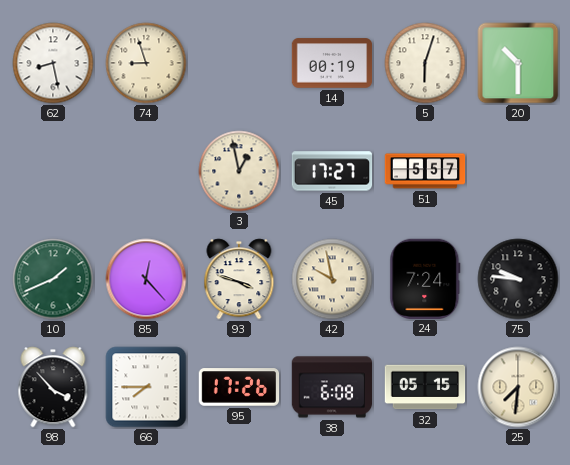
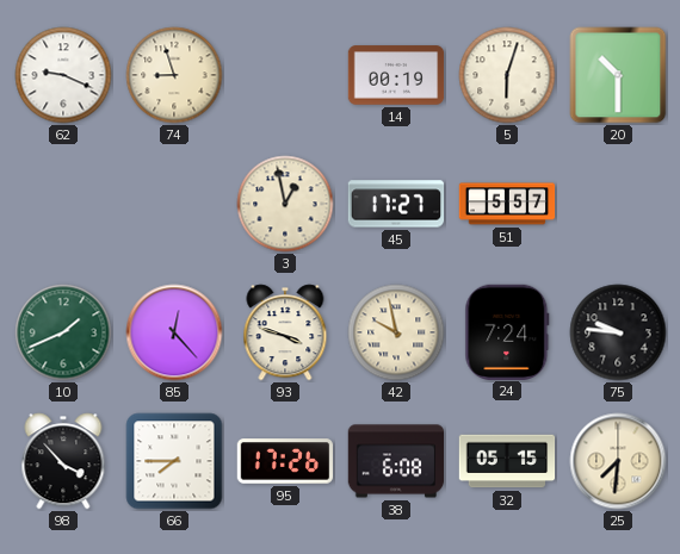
62: 8:28 -> 9:19 (63, 75)
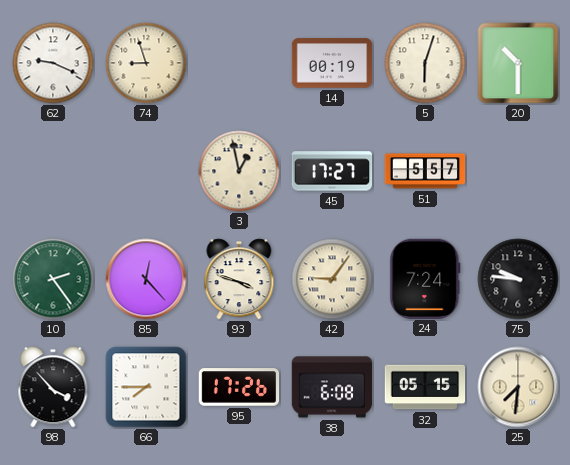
10: 1:41 -> 2:24 (53, 279)
42: 9:58 -> 9:06 (332, 279)
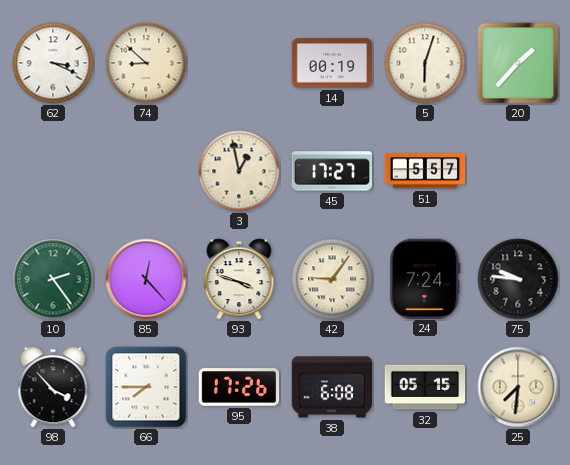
62: 9:19 -> 3:19 (53, 63)
74: 8:57 -> 8:52 (146, 63)
20: 10:30 -> 1:37 (518, 63)
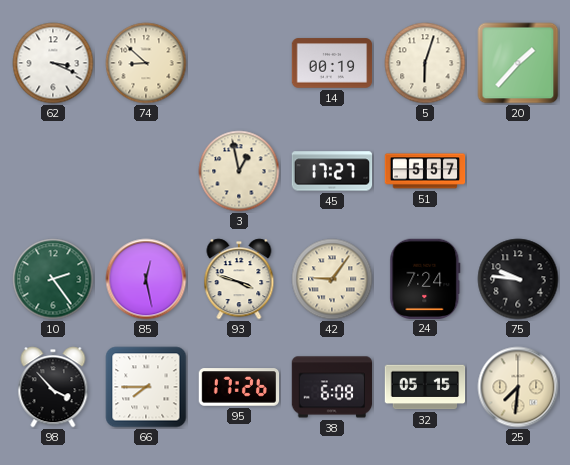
85: 12:23 -> 12:28 (146, 279)
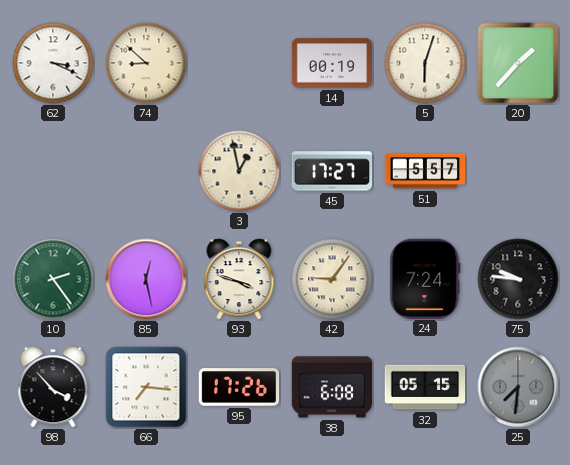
66: 7:45 -> 7:16 (146, 387)
25 dial: cream -> grey (518, 387)
